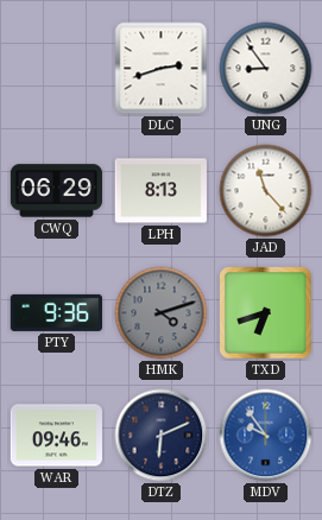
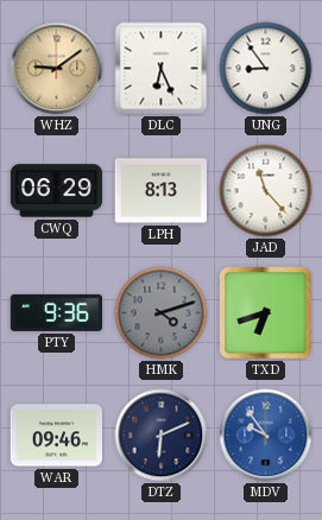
WHZ: none -> 9:09 (57, 69)
DLC: 2:42 -> 6:26 (162, 69)
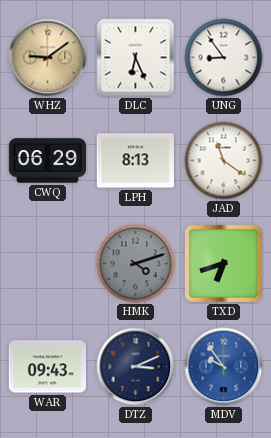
JAD: 11:23 -> 11:21 (224, 161)
PTY: 9:36 -> none (56, 312)
WAR: 09:46 -> 09:43 (47, 367)
DTZ: 6:11 -> 3:11 (136, 367)
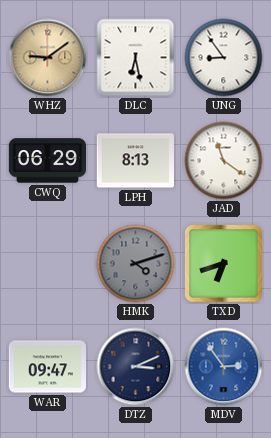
DLC: 6:26 -> 6:28 (136, 58)
WAR: 09:43 -> 09:47 (47, 367)
MDV: 9:54 -> 2:54 (224, 367)
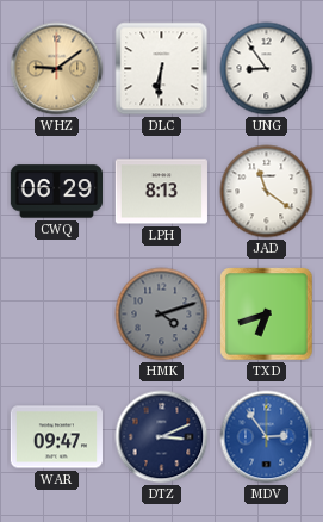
DLC: 6:28 -> 6:31 (162, 69)
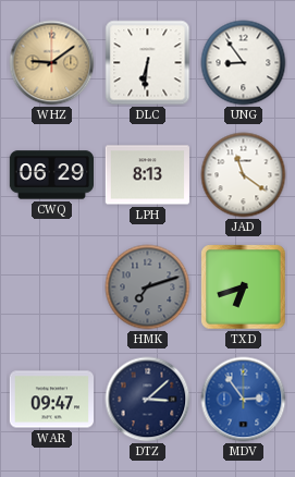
HMK: 4:12 -> 7:12 (148, 288)
DTZ: 3:11 -> 3:08 (148, 400)
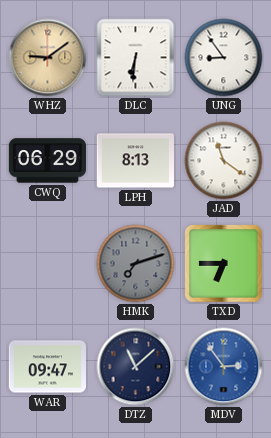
TXD: 6:42 -> 6:45 (224, 264)
DTZ: 3:08 -> 11:08 (136, 367)
